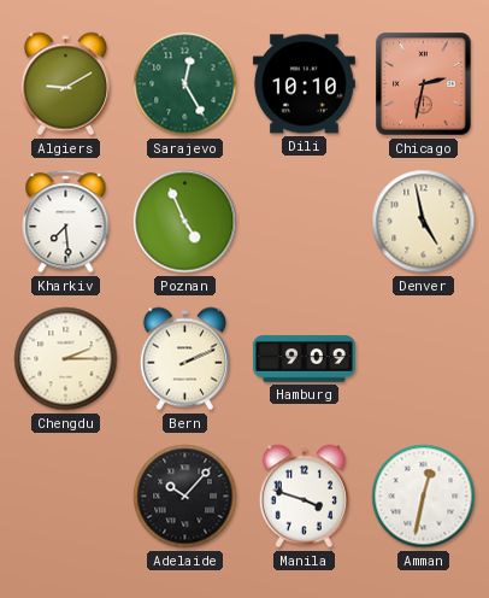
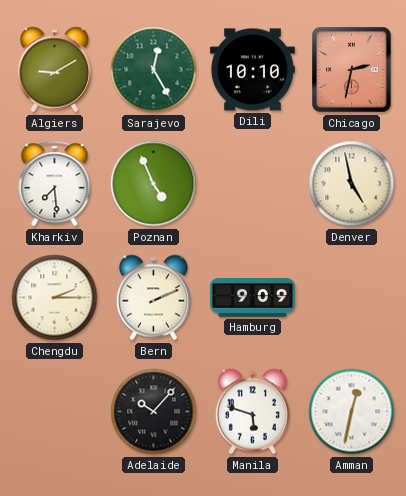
Manila: 3:48 -> 5:48 (252, 412)
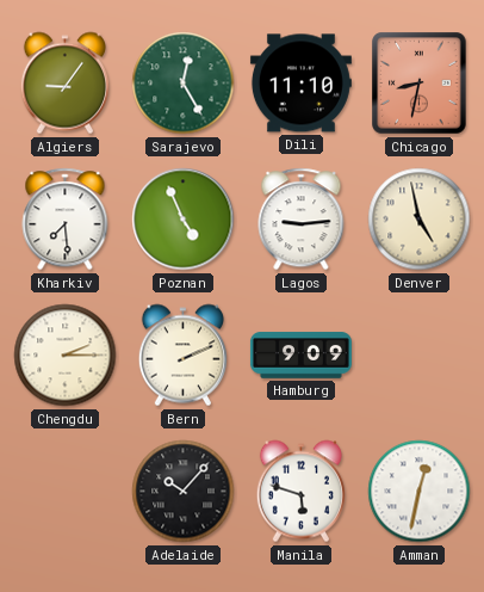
Algiers: 9:10 -> 9:06 (64, 84)
Dili: 10:10 -> 11:10 (300, 84)
Chicago: 2:32 -> 8:32 (420, 84)
Lagos: none -> 9:14 (302, 220)
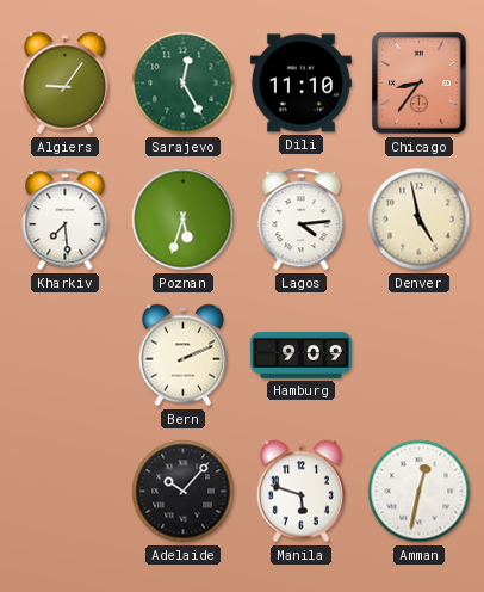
Chicago: 8:32 -> 8:36 (420, 84)
Poznan: 4:56 -> 5:33 (184, 220)
Lagos: 9:14 -> 4:14 (302, 220)
Chengdu: 2:15 -> none (66, 356)
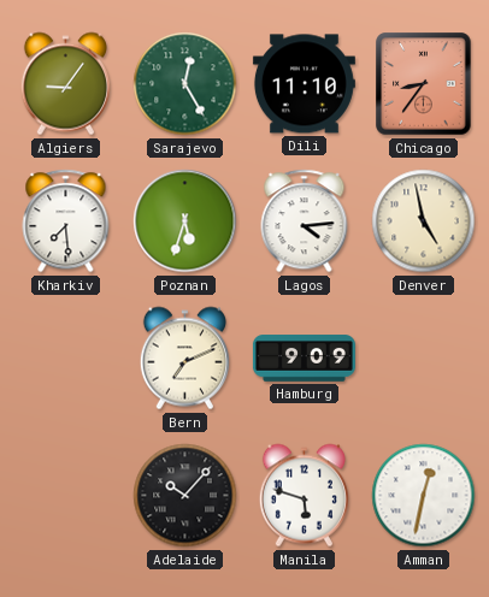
Bern: 2:11 -> 7:11 (184, 359)
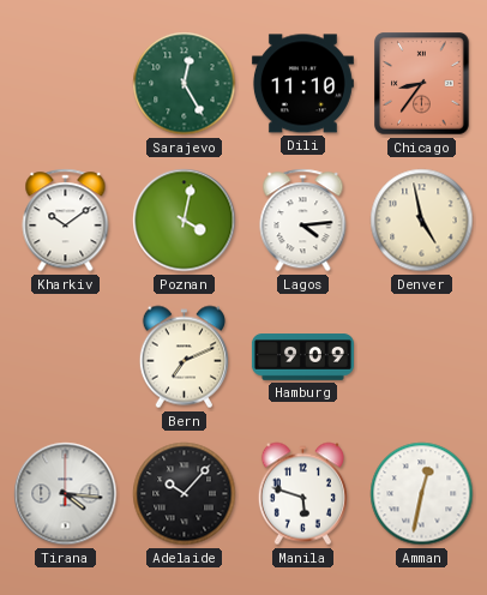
Algiers: 9:06 -> none (65, 84)
Kharkiv: 7:29 -> 10:09 (66, 221)
Poznan: 5:33 -> 4:02 (185, 221)
Tirana: none -> 4:16 (66, 494)
